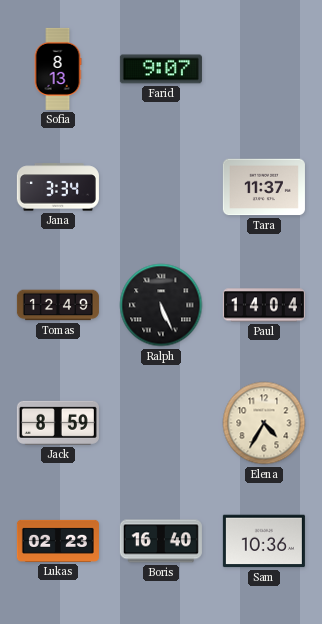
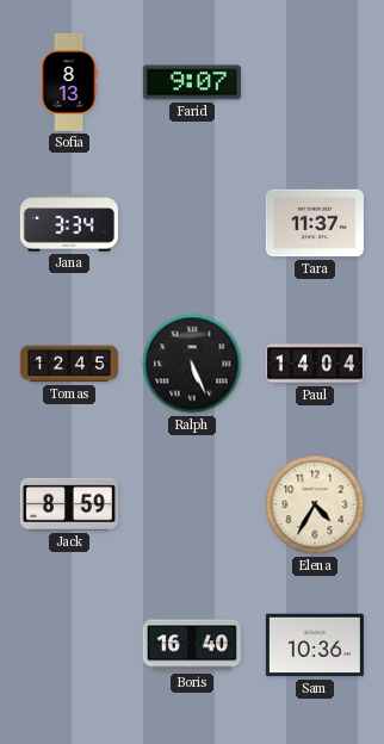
Tomas: 12:49 -> 12:45 (69, 364)
Lukas: 02:23 -> none (58, 541)
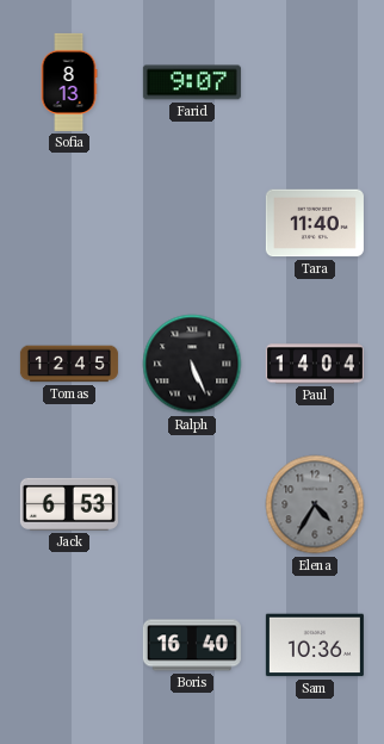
Jana: 3:34 -> none (69, 223)
Tara: 11:37 -> 11:40 (315, 223)
Jack: 8:59 -> 6:53 (69, 504)
Elena dial: cream -> grey (315, 504)
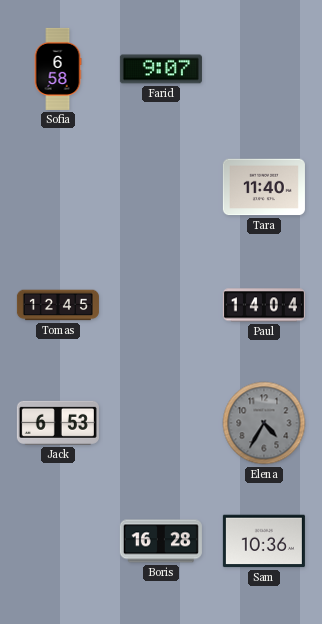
Sofia: 8:13 -> 6:58 (58, 69)
Ralph: 5:26 -> none (192, 364)
Boris: 16:40 -> 16:28 (161, 541)
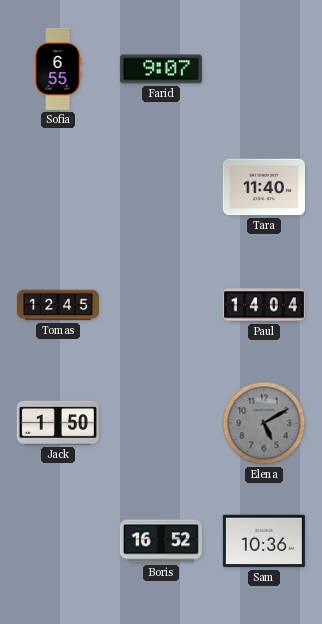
Sofia: 6:58 -> 6:55 (58, 69)
Jack: 6:53 -> 1:50 (58, 423)
Elena: 4:35 -> 5:10 (264, 423)
Boris: 16:28 -> 16:52 (161, 541)
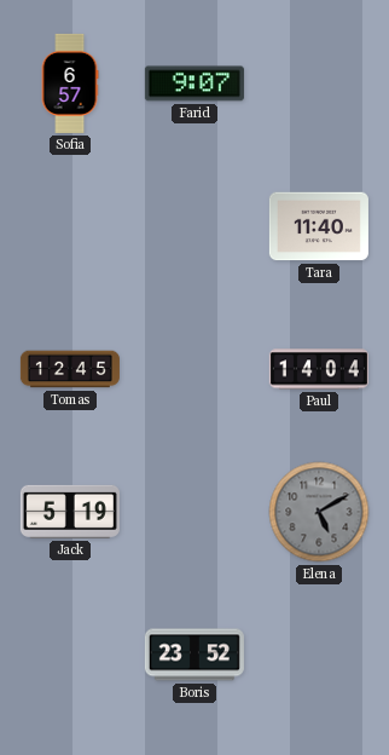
Sofia: 6:55 -> 6:57 (70, 83)
Jack: 1:50 -> 5:19 (70, 512)
Boris: 16:52 -> 23:52 (194, 655)
Sam: 10:36 -> none (264, 541)
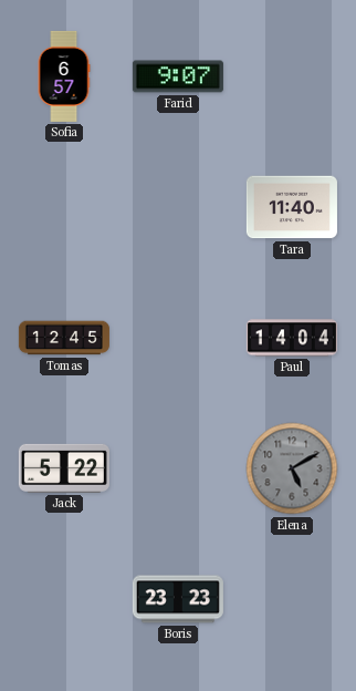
Jack: 5:19 -> 5:22 (64, 468)
Boris: 23:52 -> 23:23 (178, 599)
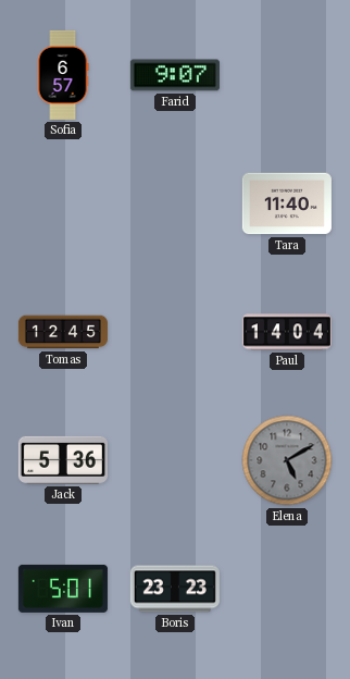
Jack: 5:22 -> 5:36 (63, 460)
Ivan: none -> 5:01 (63, 589)
